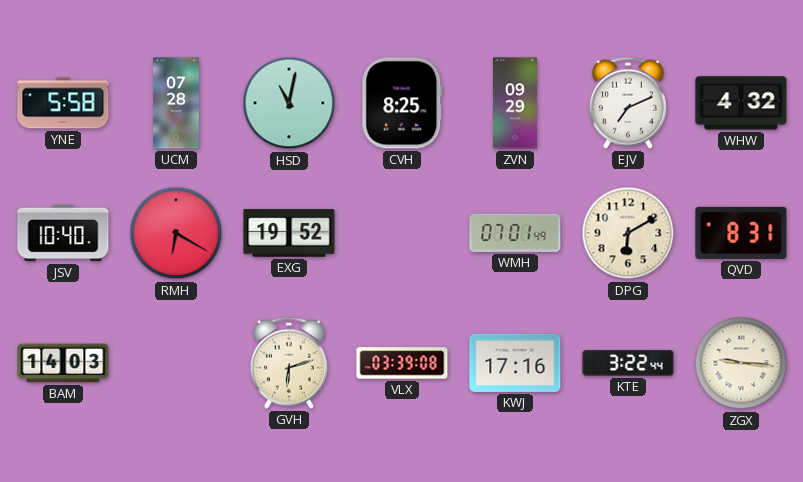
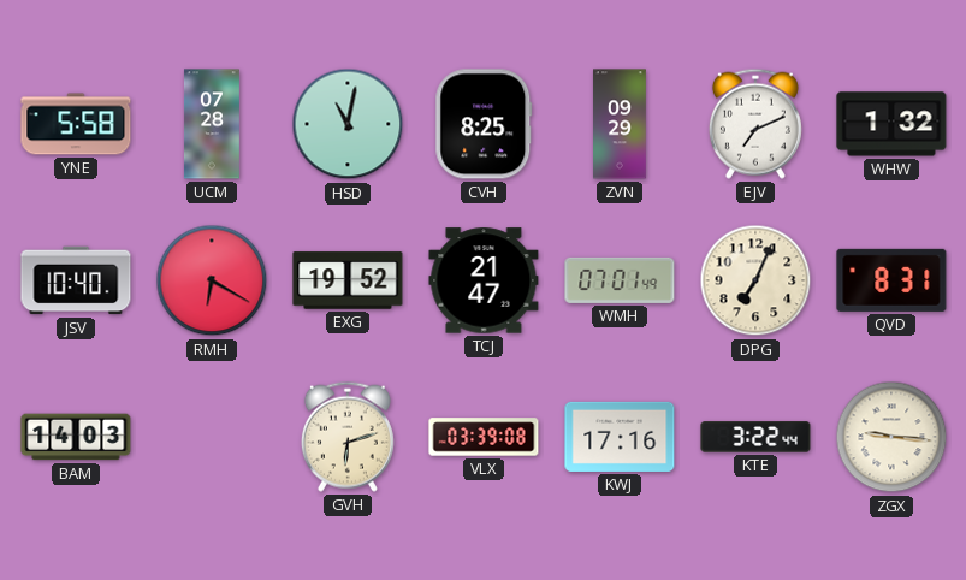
WHW: 4:32 -> 1:32 (891, 124)
TCJ: none -> 21:47 (484, 280)
DPG: 6:10 -> 7:04 (755, 280)
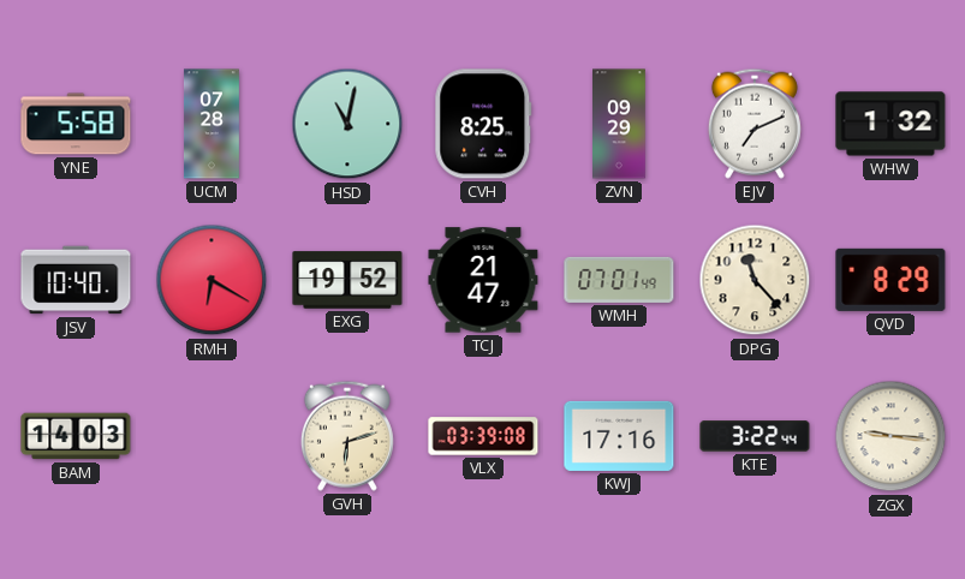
DPG: 7:04 -> 11:23 (755, 280)
QVD: 8:31 -> 8:29 (890, 280)
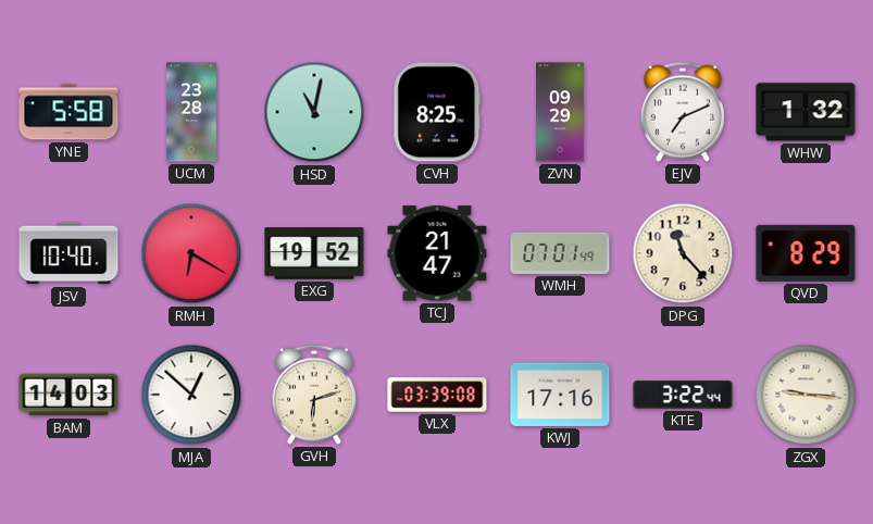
UCM: 07:28 -> 23:28 (191, 112)
MJA: none -> 12:52 (191, 395)
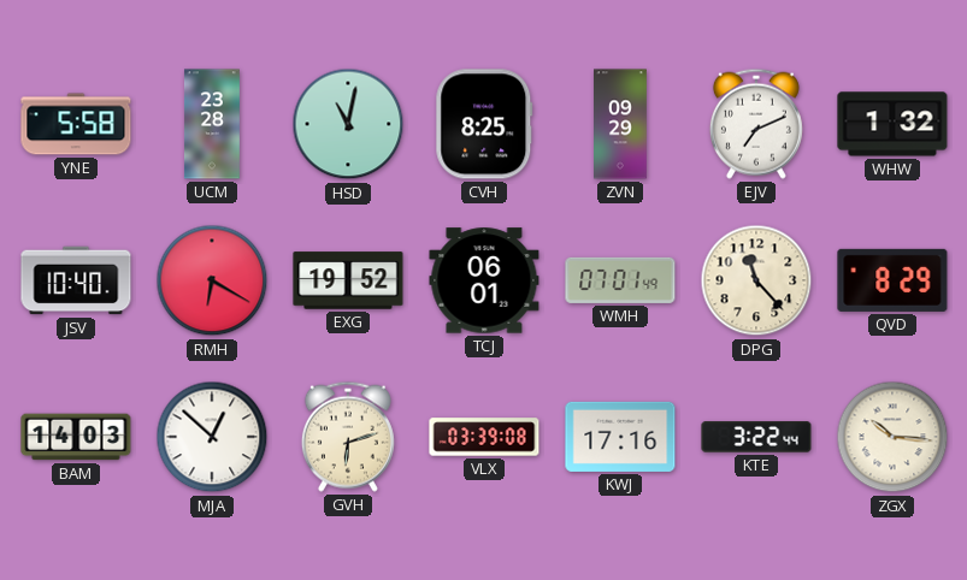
TCJ: 21:47 -> 06:01 (484, 280)
ZGX: 9:16 -> 10:16 (892, 437)
